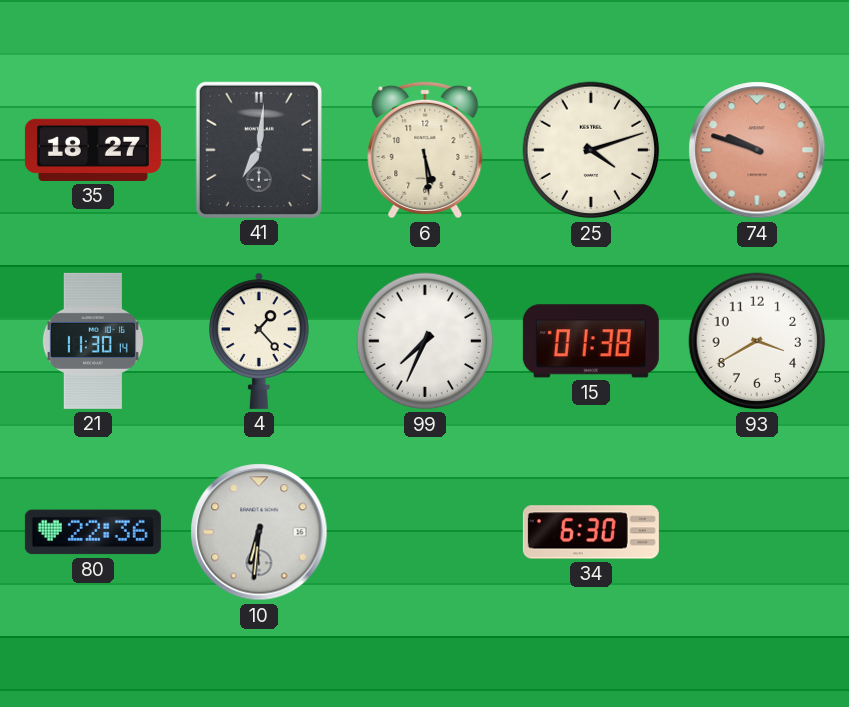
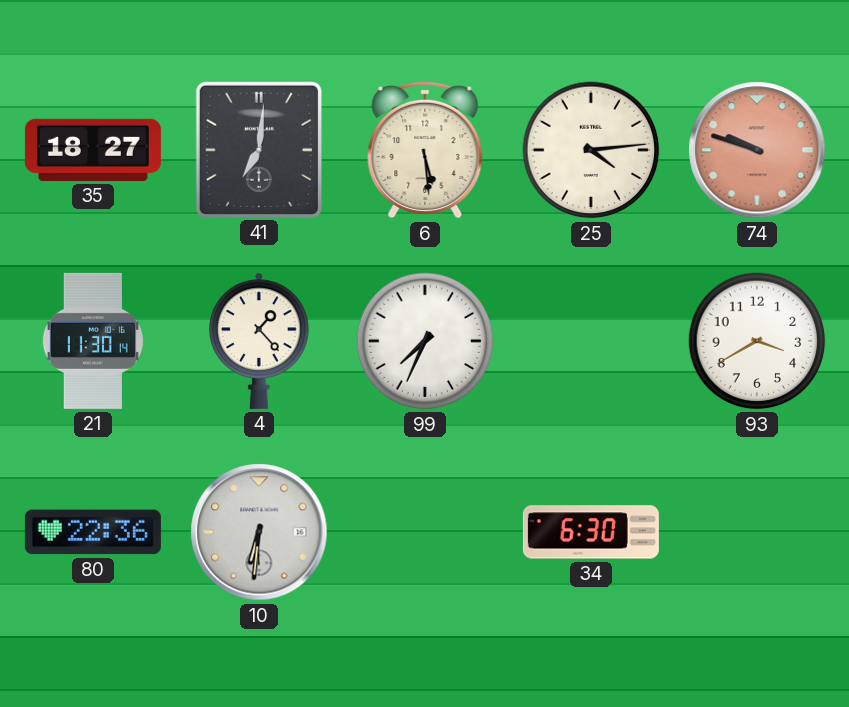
25: 4:12 -> 4:14 (591, 150)
15: 01:38 -> none (591, 341)
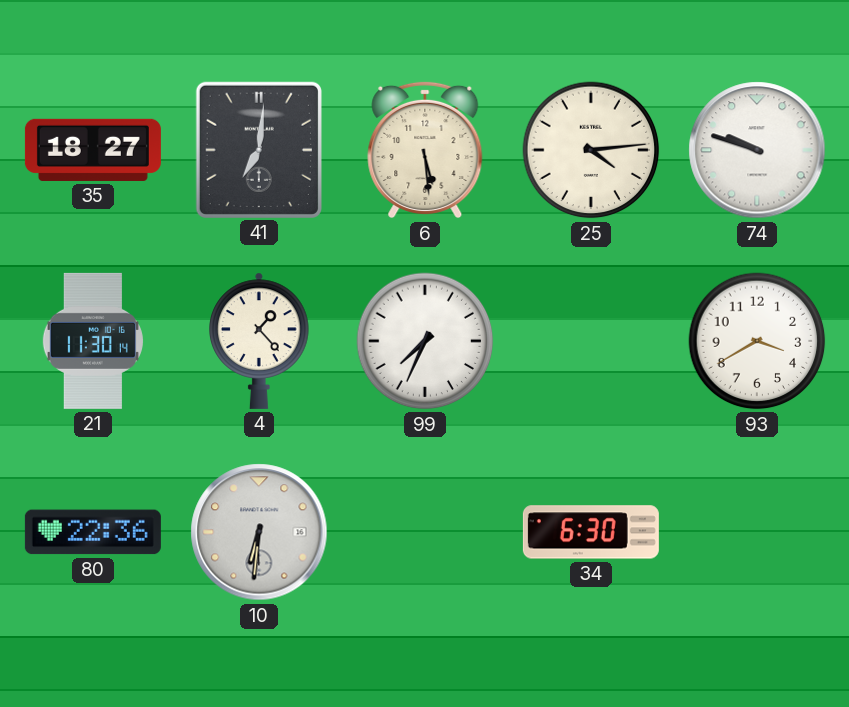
74 dial: salmon -> white (757, 150)
